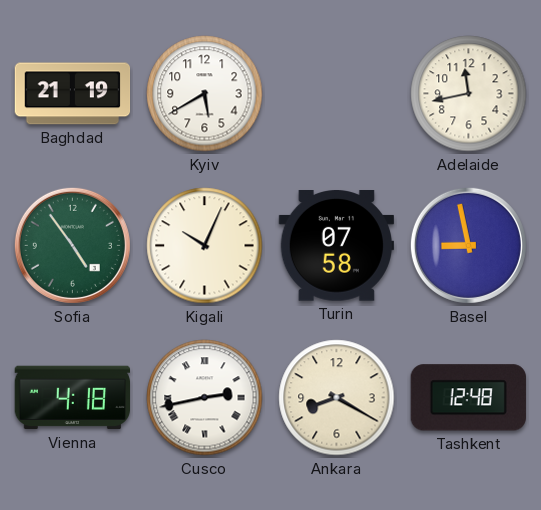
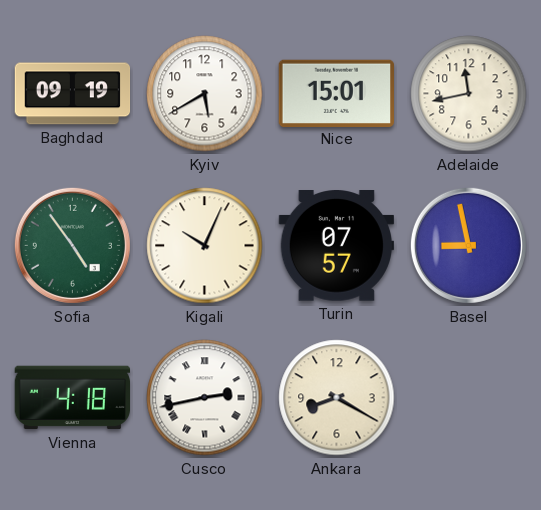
Baghdad: 21:19 -> 09:19 (73, 94)
Nice: none -> 15:01 (336, 93)
Turin: 07:58 -> 07:57 (336, 246)
Tashkent: 12:48 -> none (468, 398)
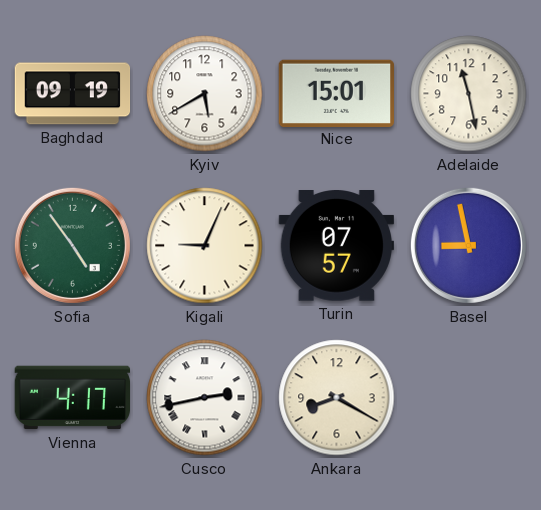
Adelaide: 11:43 -> 11:28 (469, 94)
Kigali: 10:04 -> 9:04 (205, 246)
Vienna: 4:18 -> 4:17 (72, 398)
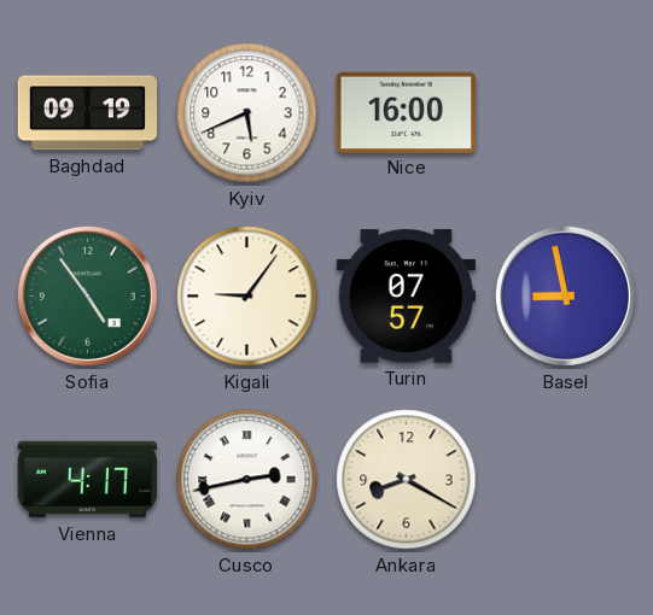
Kyiv: 5:40 -> 5:41 (247, 113)
Nice: 15:01 -> 16:00 (406, 112)
Adelaide: 11:28 -> none (469, 94)
Kigali: 9:04 -> 9:06 (247, 297)
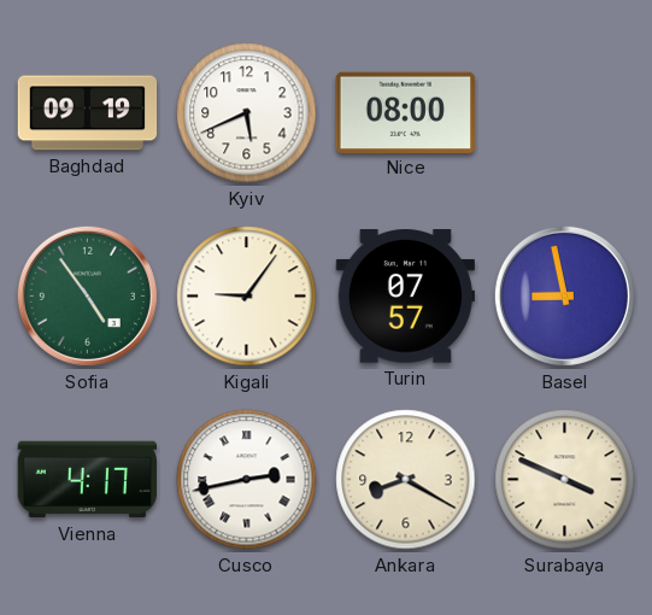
Nice: 16:00 -> 08:00 (405, 112)
Surabaya: none -> 3:49 (565, 480)
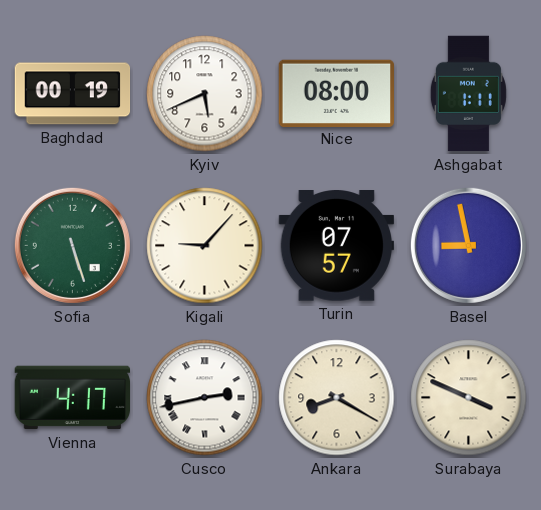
Baghdad: 09:19 -> 00:19 (73, 94)
Ashgabat: none -> 1:11 (468, 94)
Sofia: 4:54 -> 5:27 (72, 245)
Kigali: 9:06 -> 9:07 (205, 246)
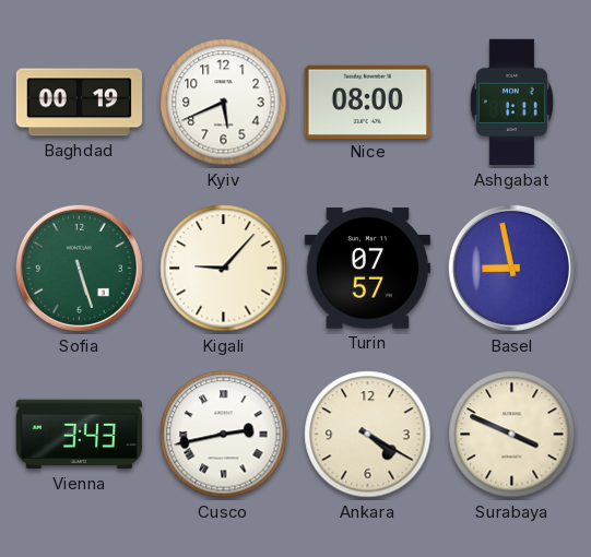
Vienna: 4:17 -> 3:43 (79, 435)
Ankara: 8:20 -> 4:20 (368, 435)
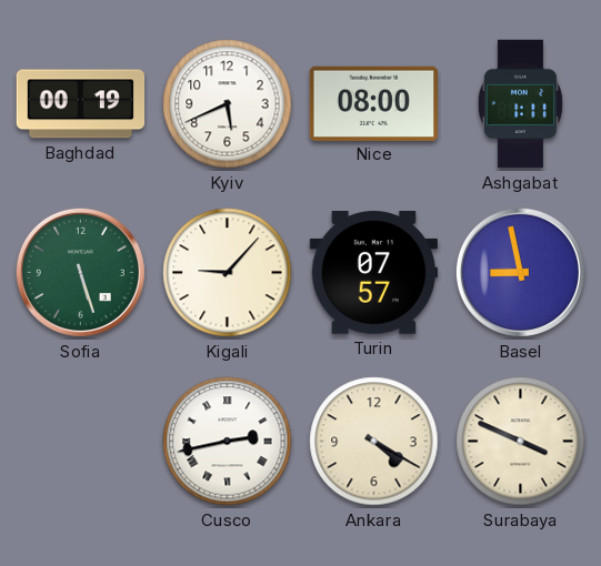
Vienna: 3:43 -> none (79, 435)
